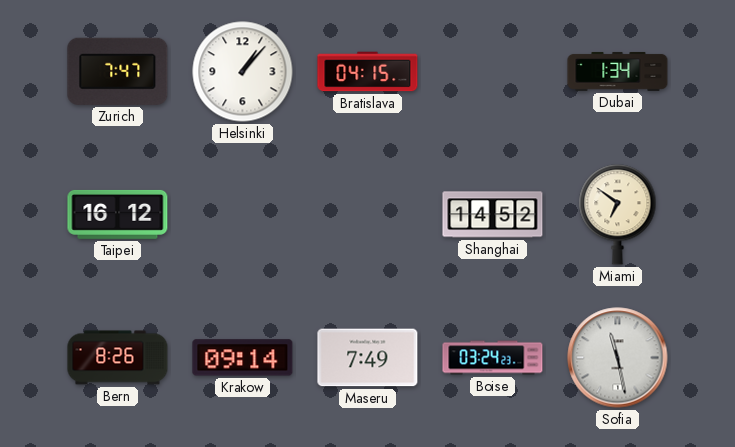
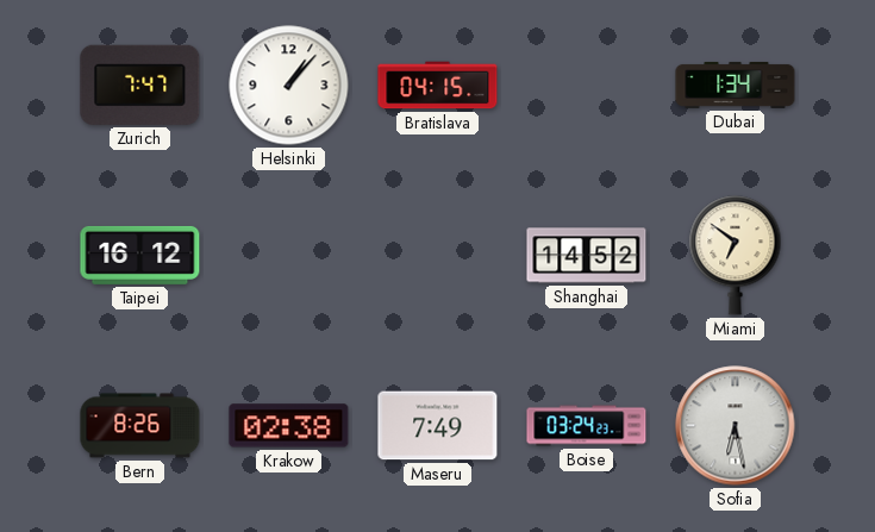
Krakow: 09:14 -> 02:38 (289, 426)
Sofia: 11:28 -> 6:28 (736, 426)
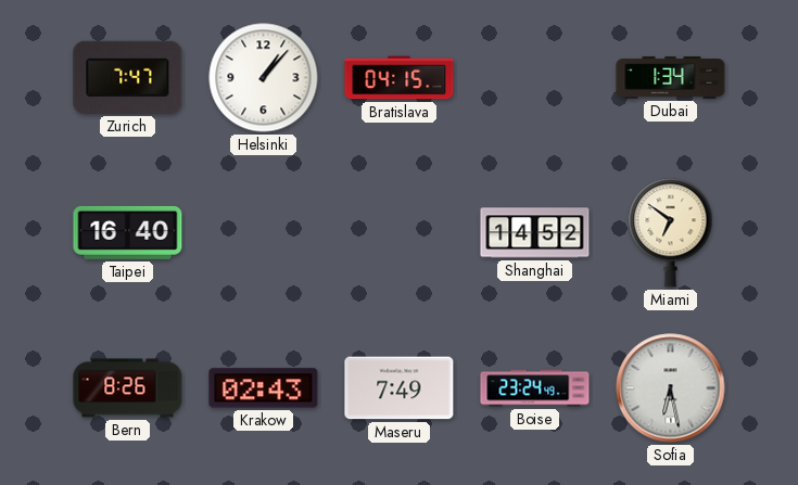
Taipei: 16:12 -> 16:40 (128, 232)
Krakow: 02:38 -> 02:43 (264, 388)
Boise: 03:24 -> 23:24 (535, 388)
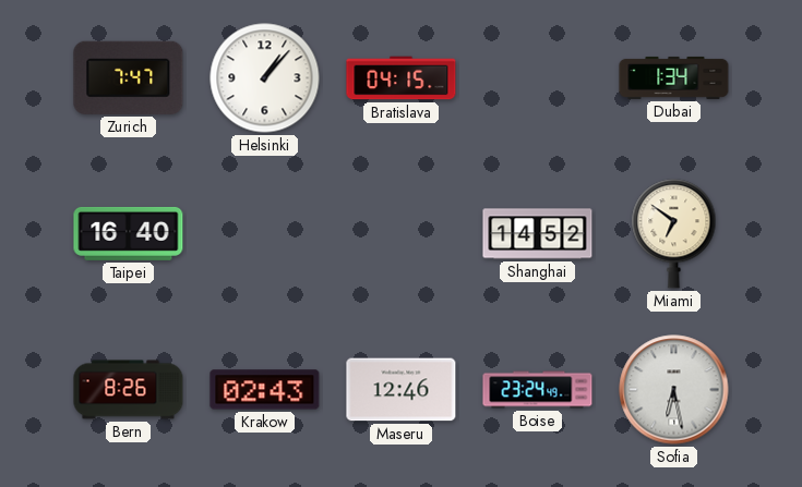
Maseru: 7:49 -> 12:46 (402, 390)
